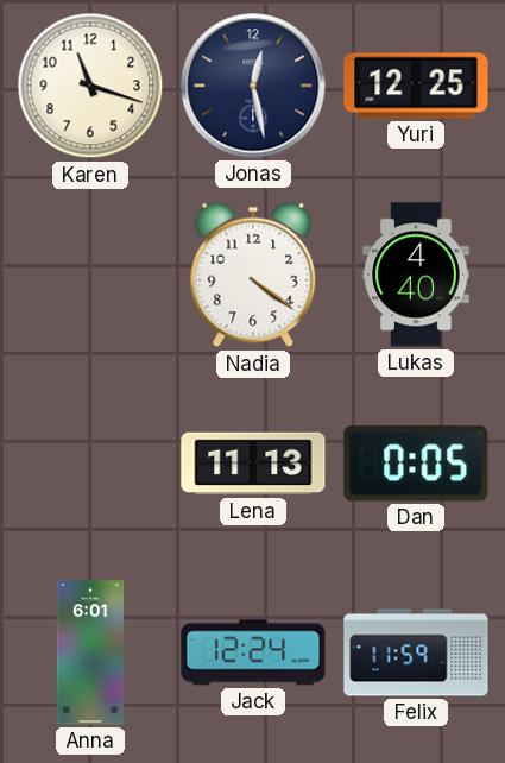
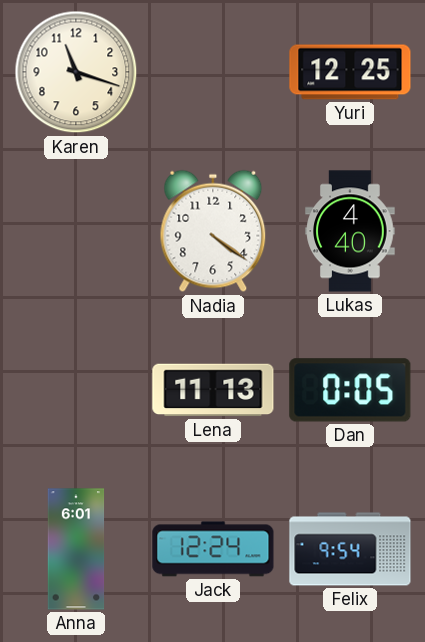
Jonas: 12:28 -> none (253, 86)
Felix: 11:59 -> 9:54 (350, 549)
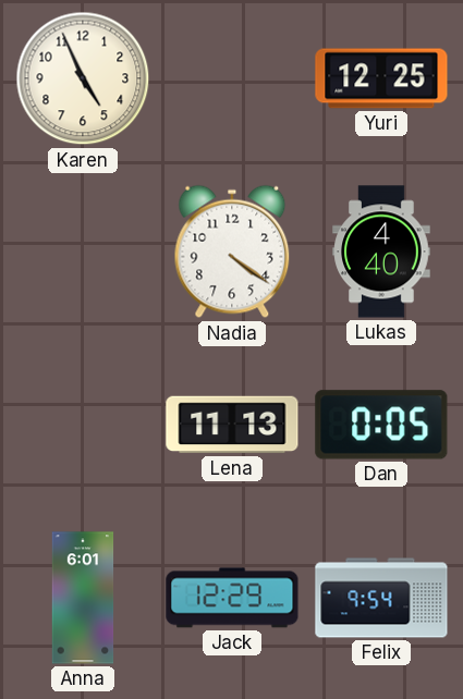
Karen: 11:18 -> 4:56 (83, 78)
Jack: 12:24 -> 12:29 (232, 598)
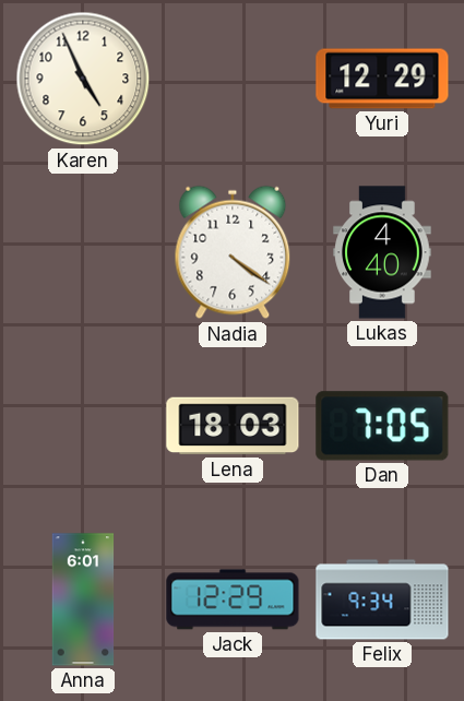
Yuri: 12:25 -> 12:29 (382, 79)
Lena: 11:13 -> 18:03 (233, 426)
Dan: 0:05 -> 7:05 (382, 426)
Felix: 9:54 -> 9:34 (382, 599)
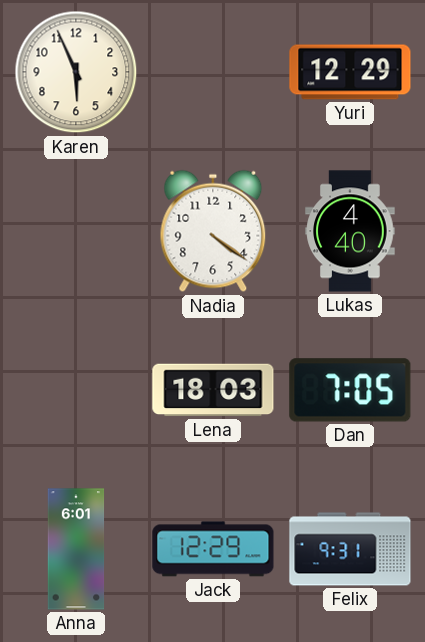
Karen: 4:56 -> 5:56 (76, 72)
Felix: 9:34 -> 9:31 (350, 549)
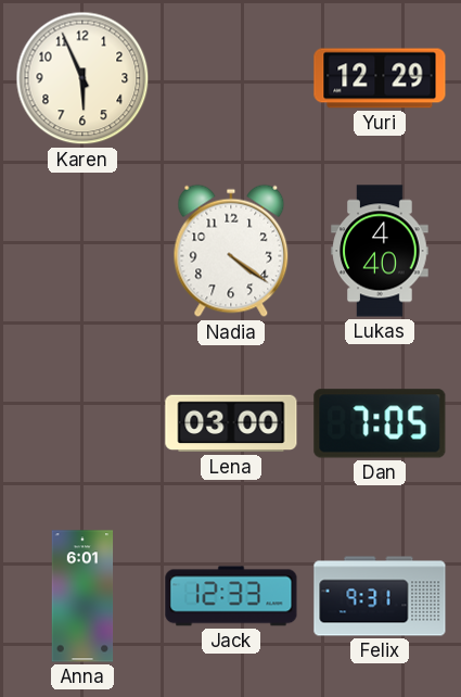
Lena: 18:03 -> 03:00 (231, 423)
Jack: 12:29 -> 12:33 (231, 596)
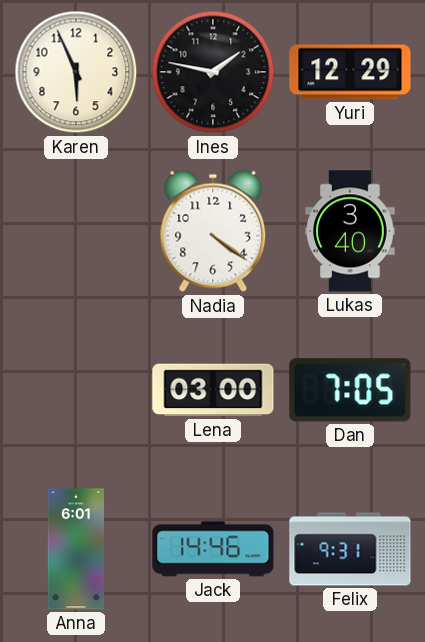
Ines: none -> 1:47 (213, 72)
Lukas: 4:40 -> 3:40 (350, 231)
Jack: 12:33 -> 14:46 (213, 549)
